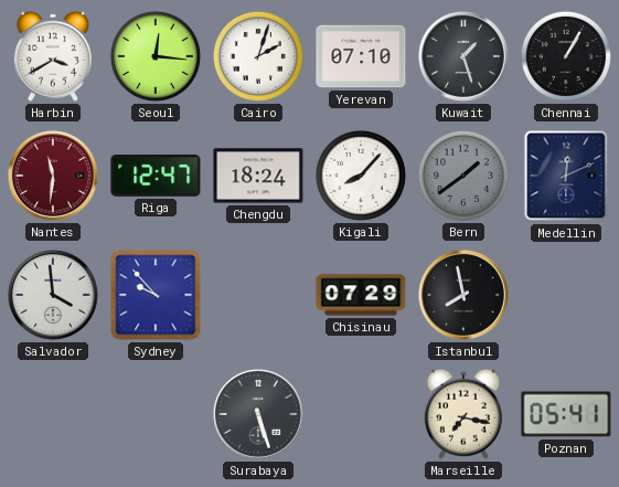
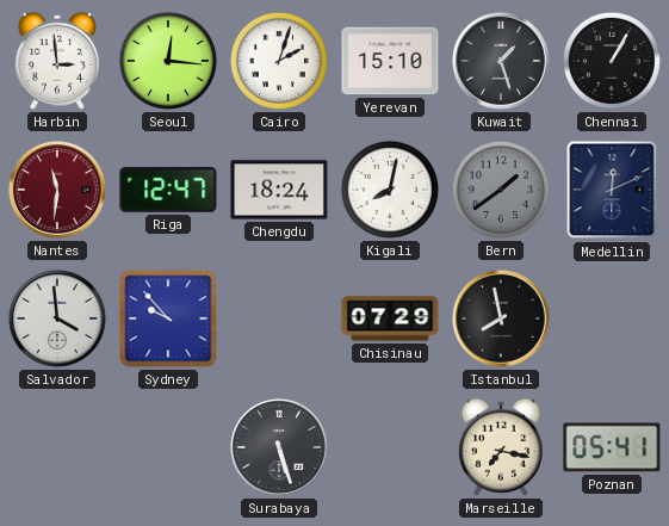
Harbin: 3:40 -> 2:59 (57, 61)
Yerevan: 07:10 -> 15:10 (390, 61)
Kigali: 8:07 -> 8:02 (390, 190)
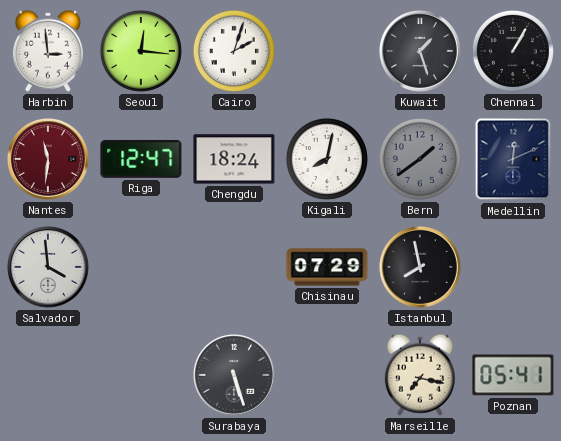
Yerevan: 15:10 -> none (390, 61)
Sydney: 9:53 -> none (168, 318)
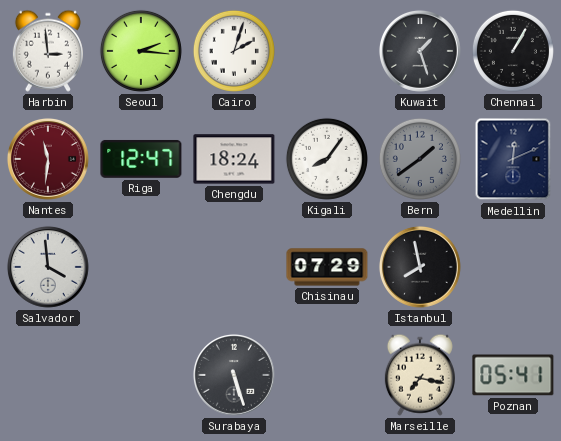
Seoul: 12:16 -> 2:16 (141, 51)
Kigali: 8:02 -> 8:06 (327, 159)
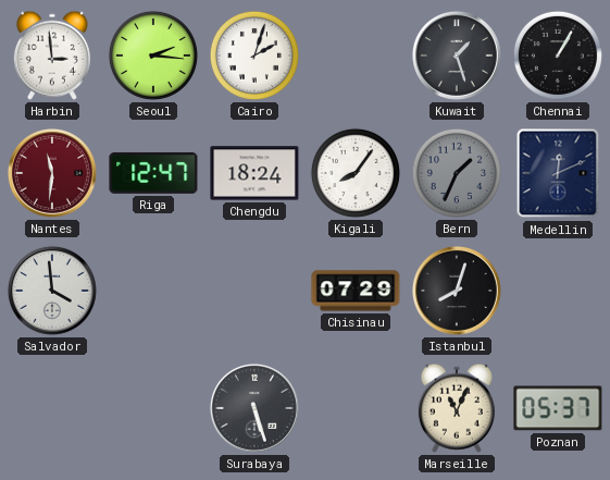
Bern: 1:39 -> 1:34 (457, 173)
Istanbul: 7:58 -> 8:03 (457, 291)
Marseille: 7:17 -> 11:04 (457, 408)
Poznan: 05:41 -> 05:37 (558, 408)
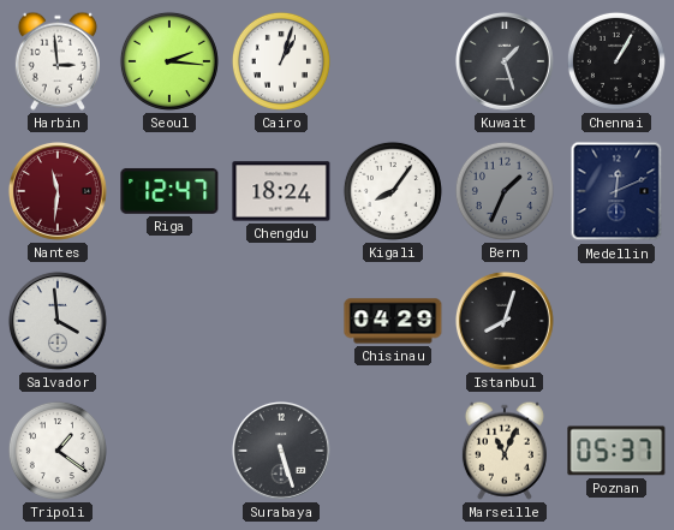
Cairo: 2:03 -> 1:03 (281, 61)
Chisinau: 07:29 -> 04:29 (393, 321)
Tripoli: none -> 1:21 (58, 451)
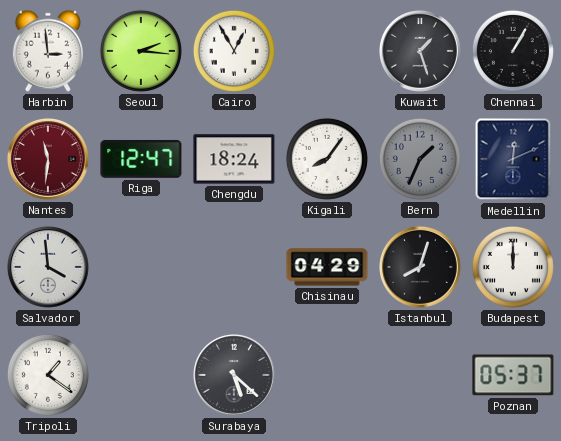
Cairo: 1:03 -> 12:55 (234, 51)
Budapest: none -> 12:00 (513, 267)
Surabaya: 5:27 -> 5:22 (234, 375)
Marseille: 11:04 -> none (505, 451)
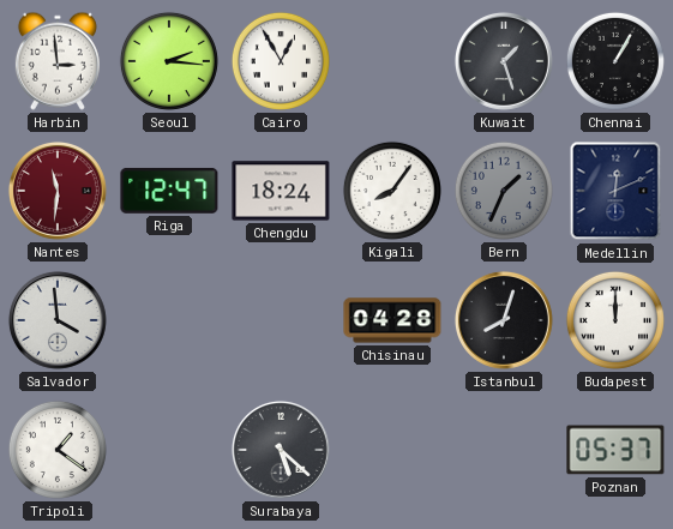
Chisinau: 04:29 -> 04:28 (392, 320)
